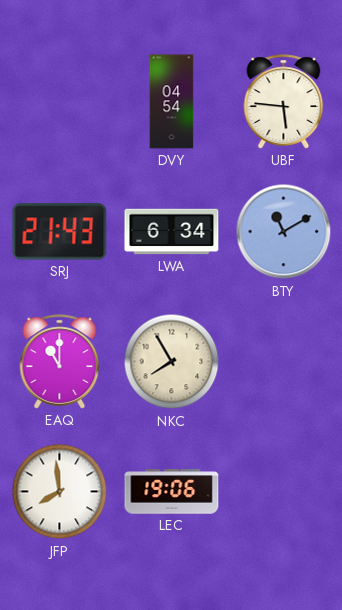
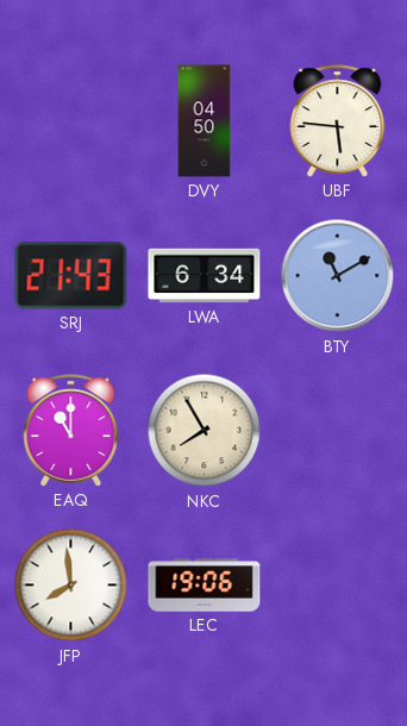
DVY: 04:54 -> 04:50 (205, 121)
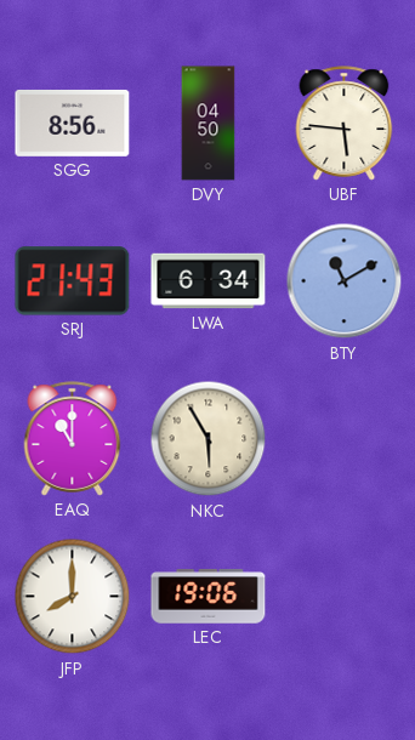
SGG: none -> 8:56 (73, 123)
NKC: 7:55 -> 5:55 (209, 439)
JFP: 7:59 -> 8:00 (73, 597)
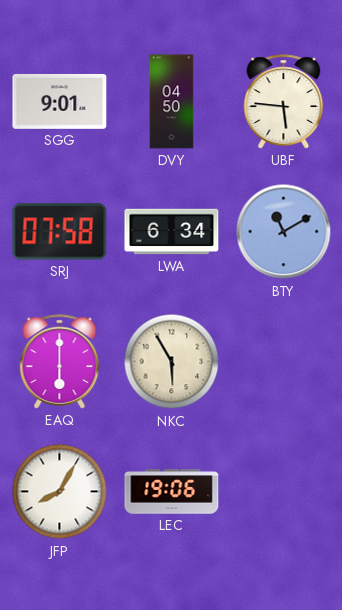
SGG: 8:56 -> 9:01 (60, 101)
SRJ: 21:43 -> 07:58 (60, 232)
EAQ: 11:00 -> 6:00 (60, 362)
JFP: 8:00 -> 8:05 (60, 492)
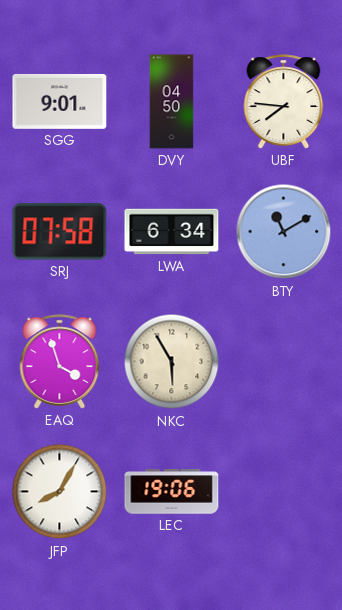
UBF: 5:46 -> 7:46 (284, 102)
EAQ: 6:00 -> 3:57 (60, 362)
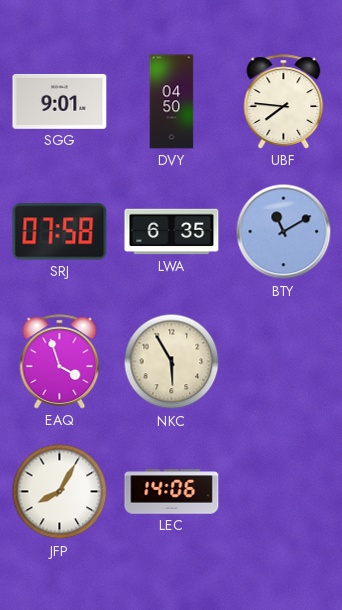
LWA: 6:34 -> 6:35 (172, 232)
LEC: 19:06 -> 14:06 (172, 492)
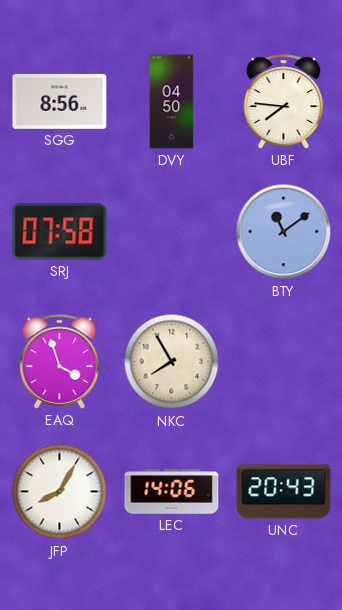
SGG: 9:01 -> 8:56 (60, 101)
LWA: 6:35 -> none (172, 232)
BTY: 11:10 -> 11:09 (284, 232)
NKC: 5:55 -> 7:55 (172, 362)
UNC: none -> 20:43 (284, 492)
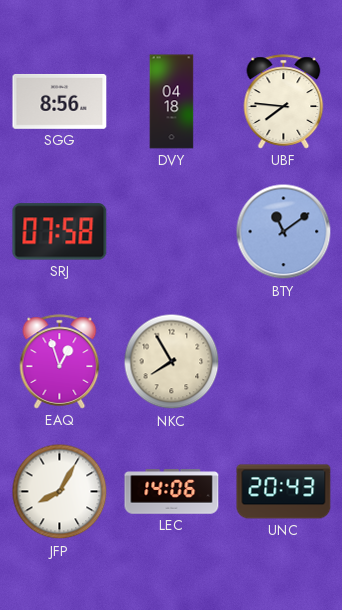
DVY: 04:50 -> 04:18 (172, 102)
EAQ: 3:57 -> 12:57 (60, 362)
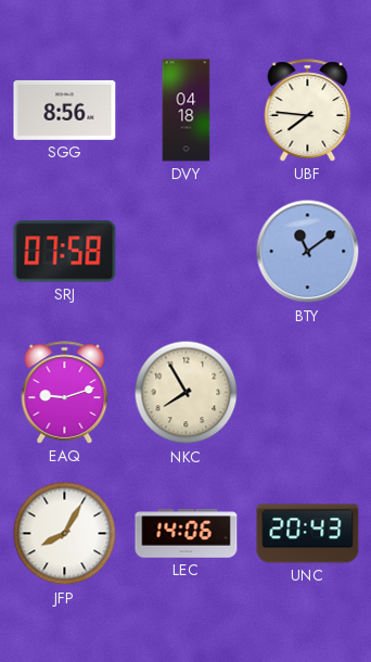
EAQ: 12:57 -> 9:12 (65, 393)
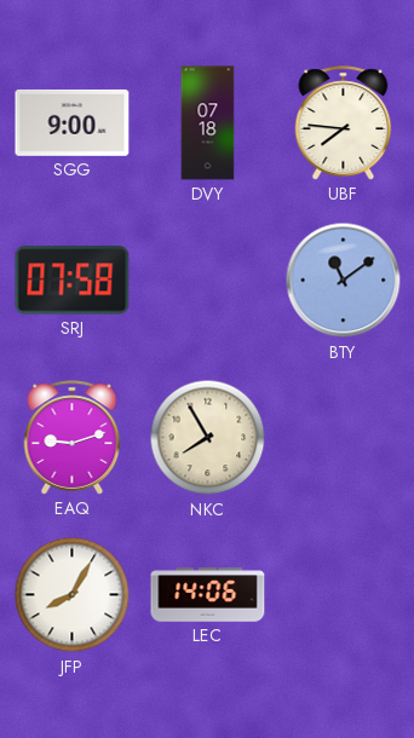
SGG: 8:56 -> 9:00 (73, 122)
DVY: 04:18 -> 07:18 (208, 123)
UNC: 20:43 -> none (308, 534)
